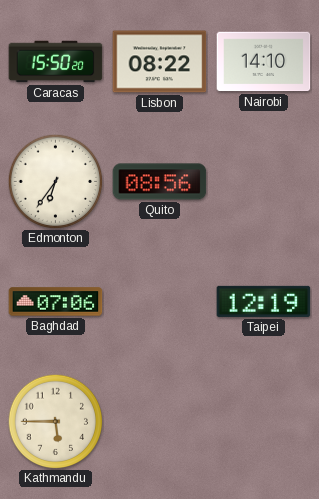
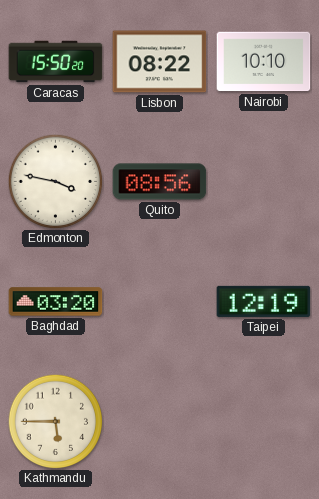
Nairobi: 14:10 -> 10:10 (264, 62)
Edmonton: 6:36 -> 3:47 (55, 181)
Baghdad: 07:06 -> 03:20 (56, 302)
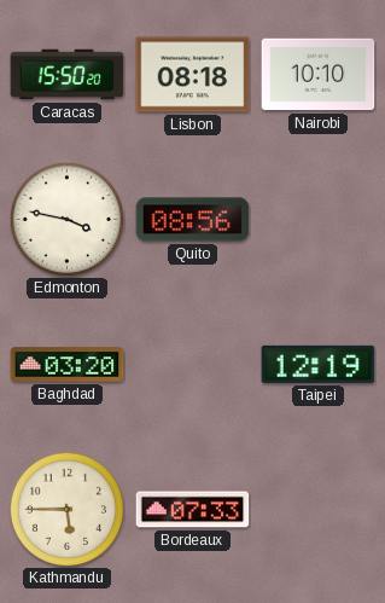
Lisbon: 08:22 -> 08:18 (193, 75)
Bordeaux: none -> 07:33 (193, 510)
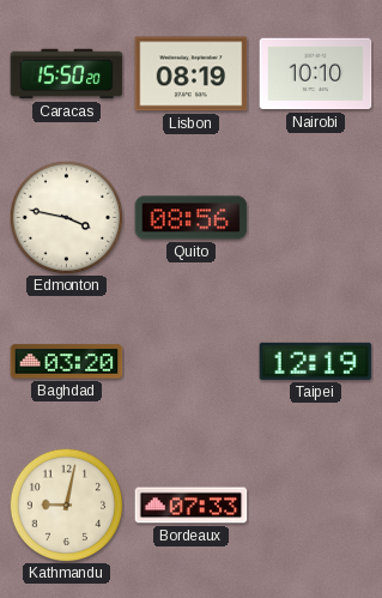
Lisbon: 08:18 -> 08:19 (192, 74)
Kathmandu: 5:45 -> 9:02 (66, 505)
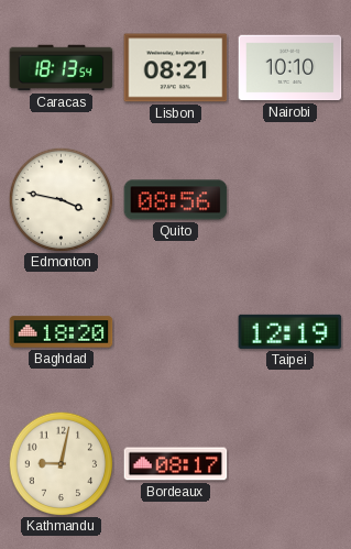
Caracas: 15:50 -> 18:13 (62, 68)
Lisbon: 08:19 -> 08:21 (176, 68)
Baghdad: 03:20 -> 18:20 (62, 332)
Bordeaux: 07:33 -> 08:17 (176, 464)
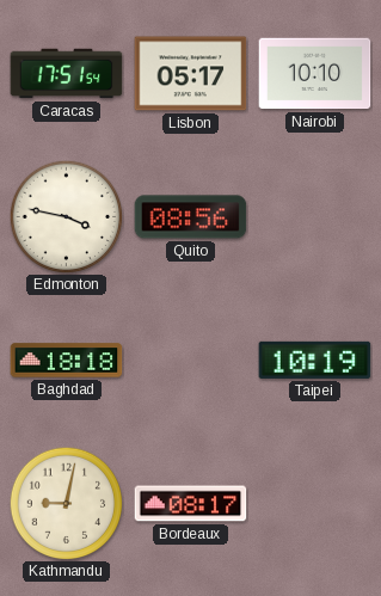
Caracas: 18:13 -> 17:51 (67, 74)
Lisbon: 08:21 -> 05:17 (191, 74)
Baghdad: 18:20 -> 18:18 (67, 361)
Taipei: 12:19 -> 10:19 (315, 360)
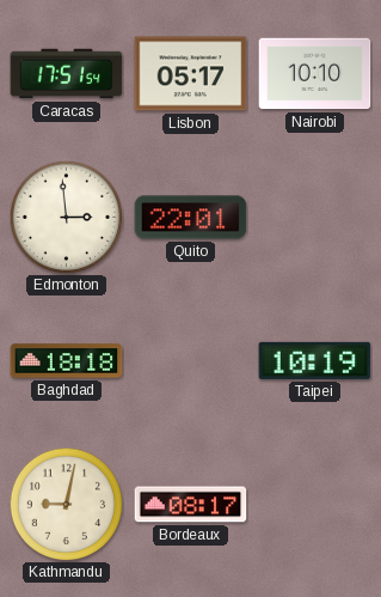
Edmonton: 3:47 -> 2:59 (66, 217)
Quito: 08:56 -> 22:01 (191, 218)
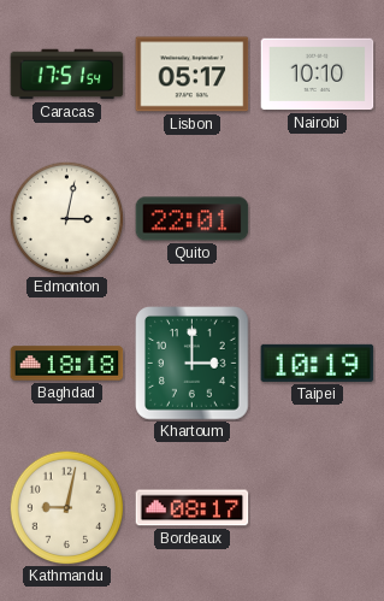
Edmonton: 2:59 -> 3:02 (66, 218)
Khartoum: none -> 3:00 (193, 364)
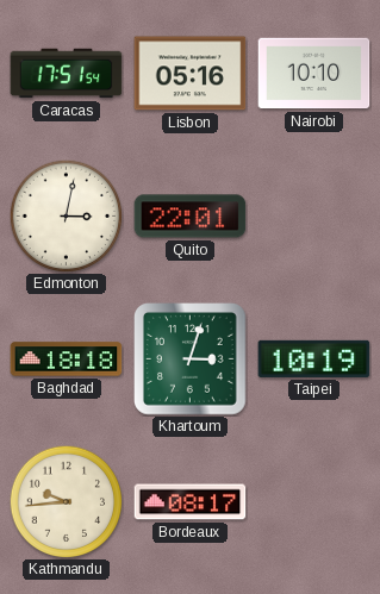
Lisbon: 05:17 -> 05:16 (191, 74)
Khartoum: 3:00 -> 3:03 (191, 359)
Kathmandu: 9:02 -> 9:44 (66, 501)
